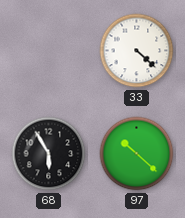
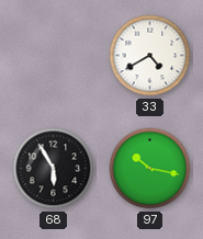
33: 4:22 -> 4:40 (150, 56)
97: 10:22 -> 10:17 (150, 169)
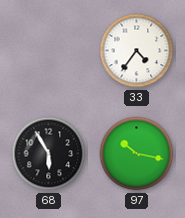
33: 4:40 -> 4:36 (137, 51)
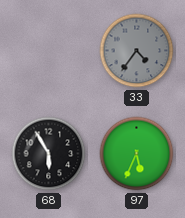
33 dial: white -> grey (137, 51)
97: 10:17 -> 5:34 (137, 154)
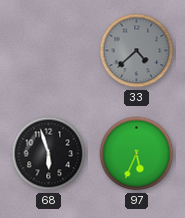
33: 4:36 -> 4:38 (137, 51)
68: 5:55 -> 5:57 (49, 154)
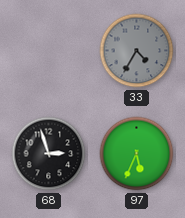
33: 4:38 -> 4:35 (137, 51)
68: 5:57 -> 2:57 (49, 154)
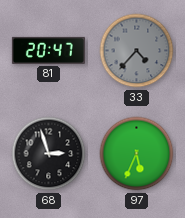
81: none -> 20:47 (48, 50)
33: 4:35 -> 4:37 (137, 51)
